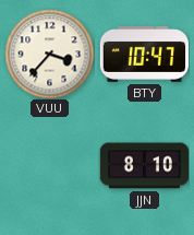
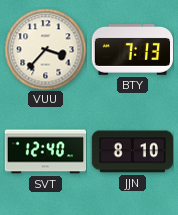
BTY: 10:47 -> 7:13 (132, 50)
SVT: none -> 12:40 (45, 152)
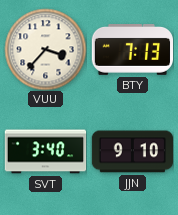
SVT: 12:40 -> 3:40 (45, 152)
JJN: 8:10 -> 9:10 (132, 152)
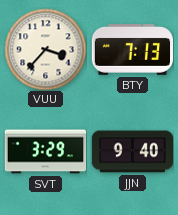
SVT: 3:40 -> 3:29 (45, 152)
JJN: 9:10 -> 9:40 (132, 152)
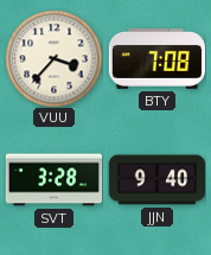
BTY: 7:13 -> 7:08 (156, 59)
SVT: 3:29 -> 3:28 (53, 180)
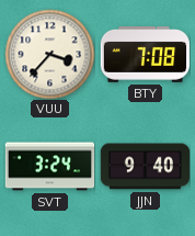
SVT: 3:28 -> 3:24 (49, 167)
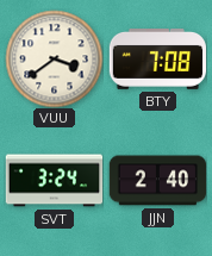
VUU: 3:37 -> 3:39 (54, 58)
JJN: 9:40 -> 2:40 (157, 181)
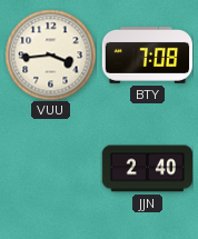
VUU: 3:39 -> 3:44 (50, 54)
SVT: 3:24 -> none (54, 181)
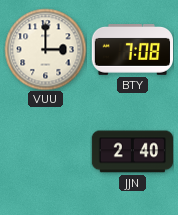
VUU: 3:44 -> 3:00 (45, 49)
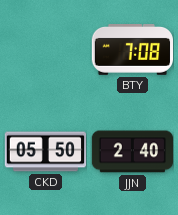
VUU: 3:00 -> none (45, 49)
CKD: none -> 05:50 (45, 152)
